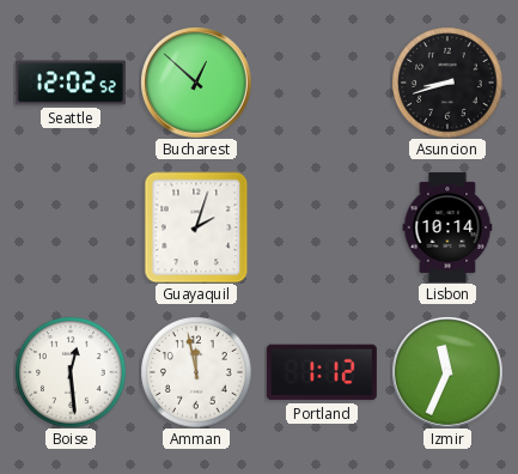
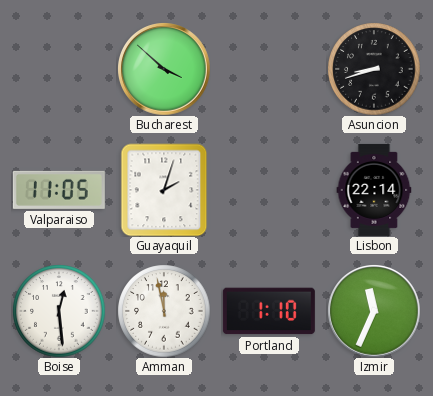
Seattle: 12:02 -> none (71, 83)
Bucharest: 12:52 -> 3:52 (164, 69)
Valparaiso: none -> 11:05 (59, 190)
Lisbon: 10:14 -> 22:14 (374, 190)
Portland: 1:12 -> 1:10 (269, 311)
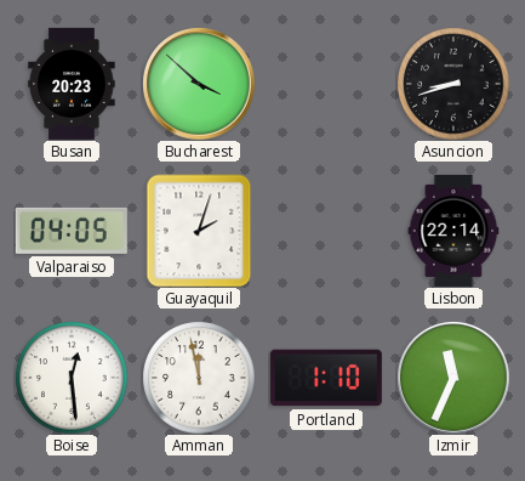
Busan: none -> 20:23 (72, 84)
Valparaiso: 11:05 -> 04:05 (72, 231)
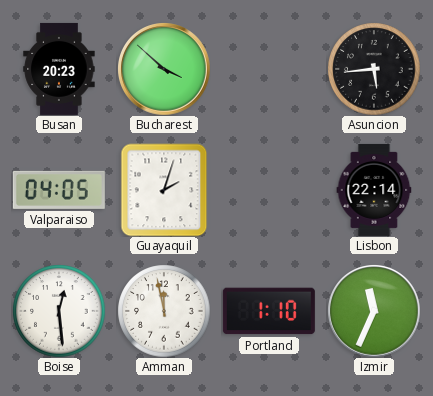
Asuncion: 8:42 -> 5:44 (374, 69)
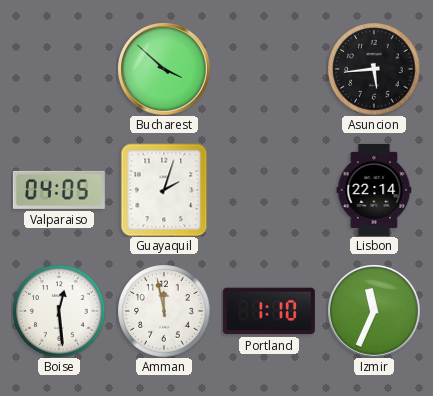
Busan: 20:23 -> none (59, 69)
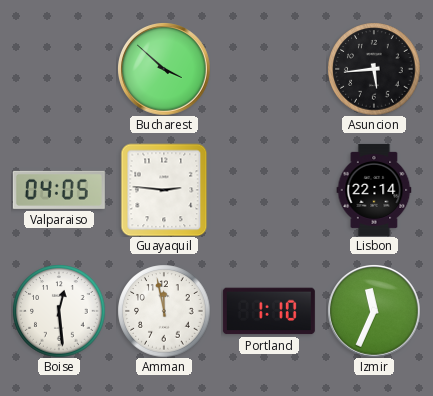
Guayaquil: 2:03 -> 2:46 (164, 190)
